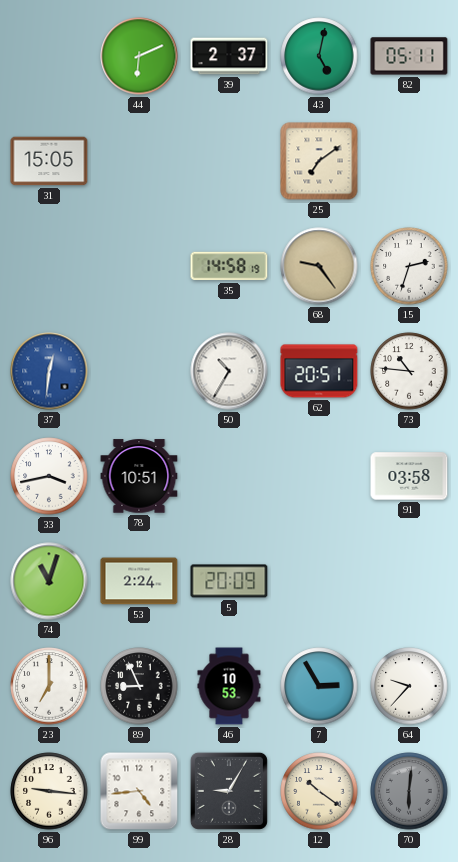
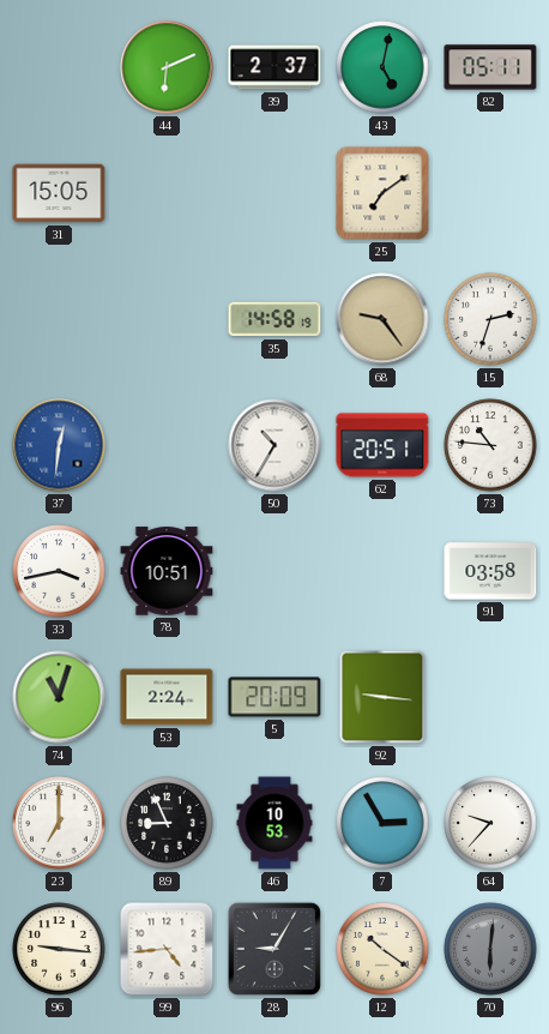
92: none -> 9:16 (382, 697)
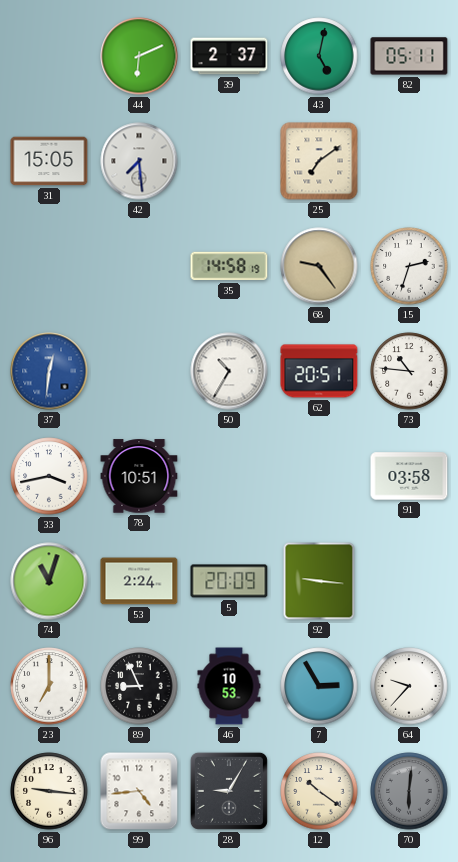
42: none -> 7:29 (139, 161)
